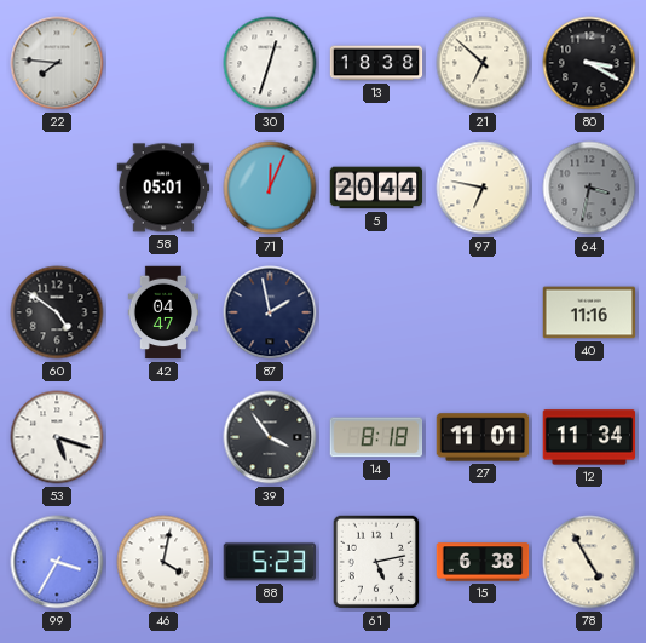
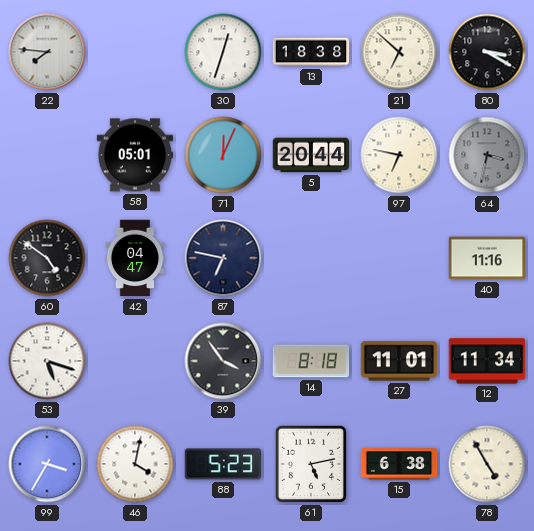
87: 1:58 -> 6:47 (223, 258)
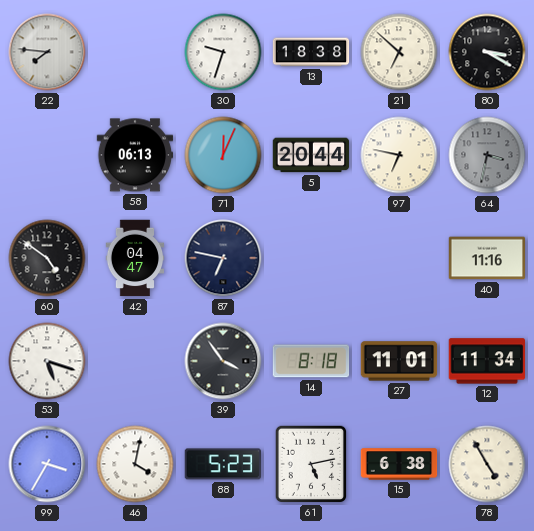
30: 12:33 -> 9:33 (223, 52)
58: 05:01 -> 06:13 (135, 155)
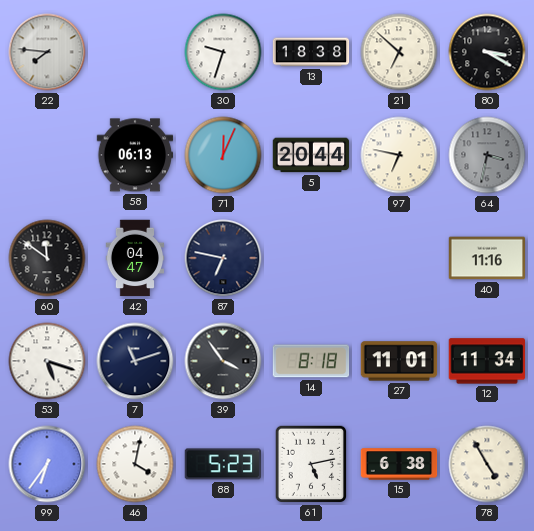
60: 4:51 -> 11:51 (47, 258)
7: none -> 11:12 (135, 361)
99: 3:35 -> 6:36 (47, 464)
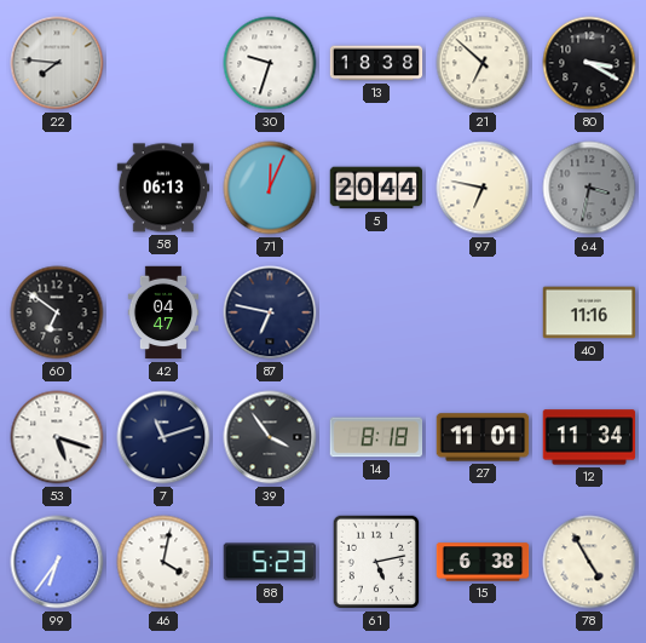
60: 11:51 -> 6:51 (57, 312)
